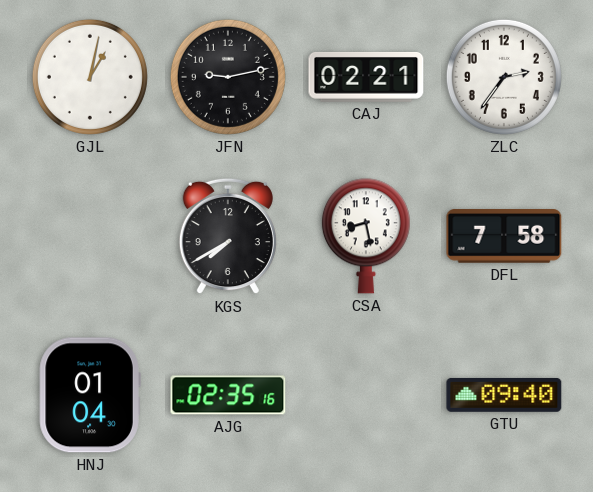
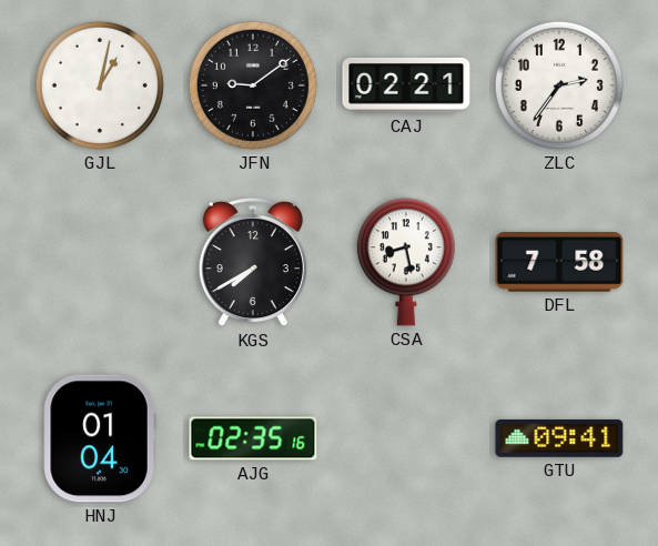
JFN: 9:13 -> 9:09 (253, 85)
GTU: 09:40 -> 09:41 (559, 438)
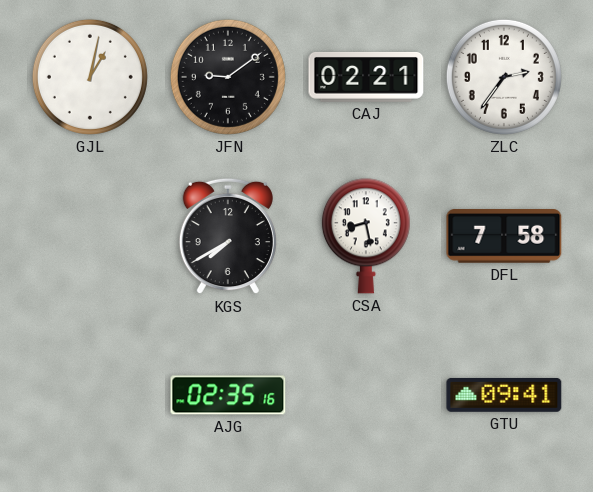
HNJ: 01:04 -> none (100, 438)
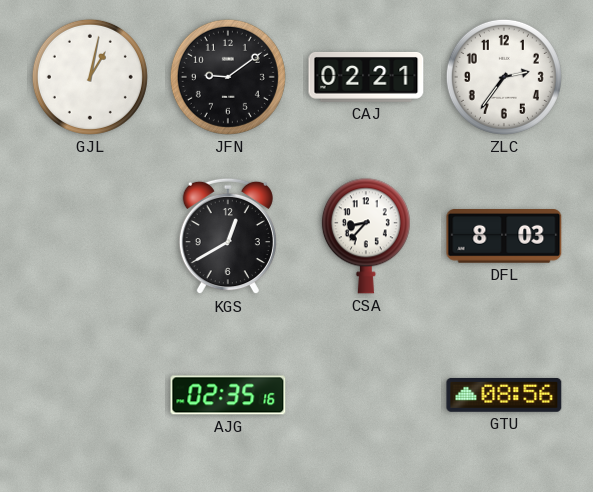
KGS: 7:40 -> 12:40 (228, 236)
CSA: 8:28 -> 8:37 (366, 236)
DFL: 7:58 -> 8:03 (504, 237)
GTU: 09:41 -> 08:56 (504, 395)
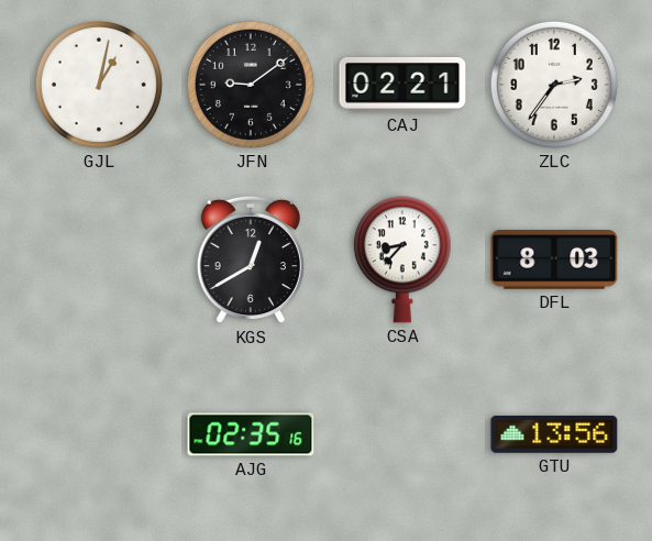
GTU: 08:56 -> 13:56 (554, 434)
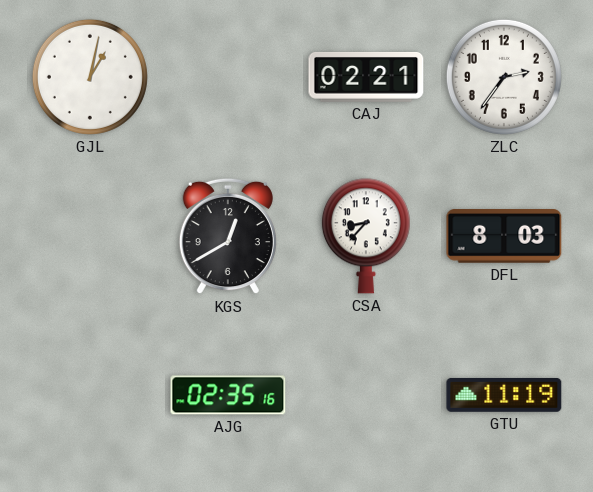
JFN: 9:09 -> none (251, 85)
GTU: 13:56 -> 11:19 (504, 395)
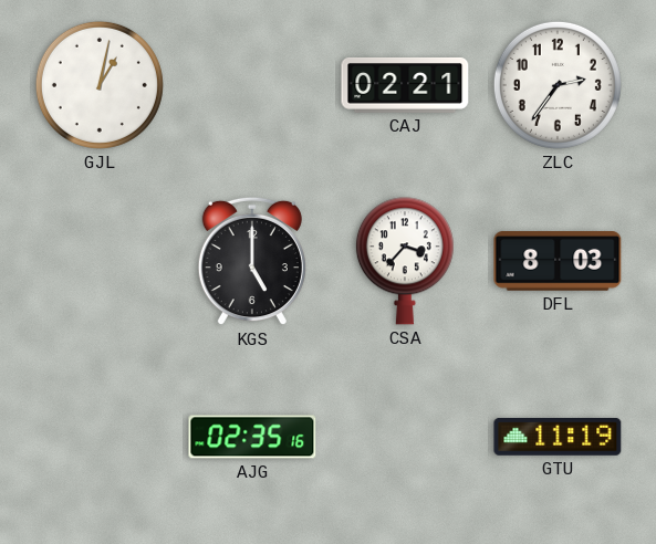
KGS: 12:40 -> 5:00 (252, 261)
CSA: 8:37 -> 3:37 (405, 261)
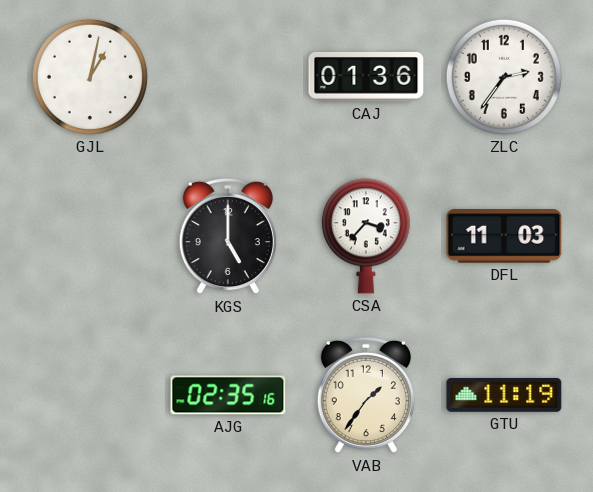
CAJ: 02:21 -> 01:36 (366, 77)
DFL: 8:03 -> 11:03 (504, 237)
VAB: none -> 1:36 (366, 395)
